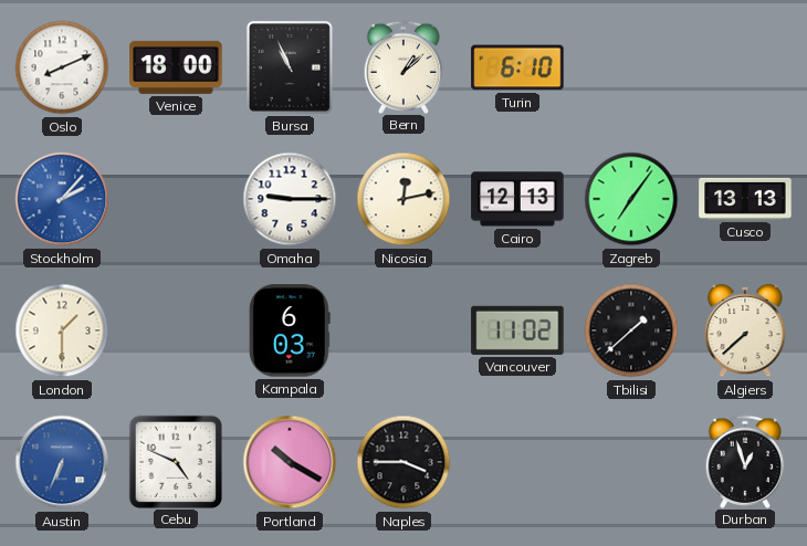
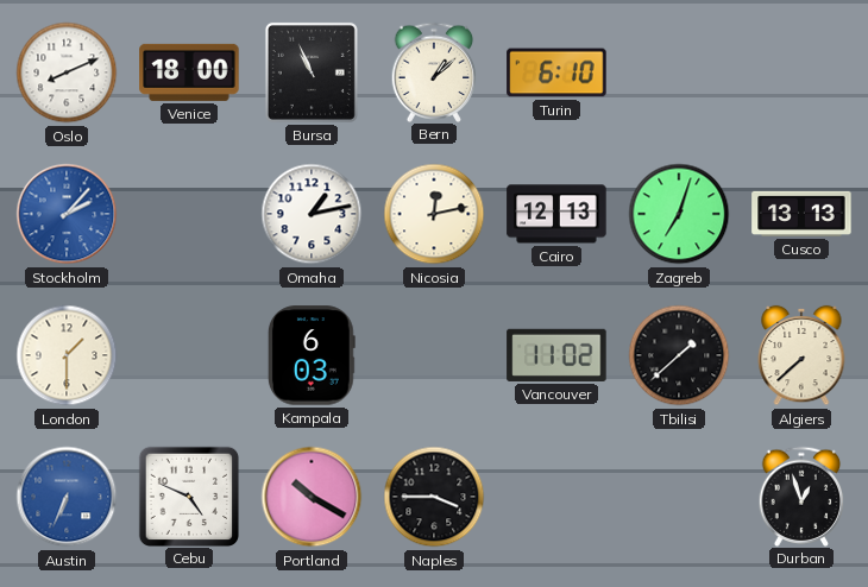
Omaha: 9:15 -> 1:13 (312, 214)
Zagreb: 7:06 -> 7:03 (679, 214)
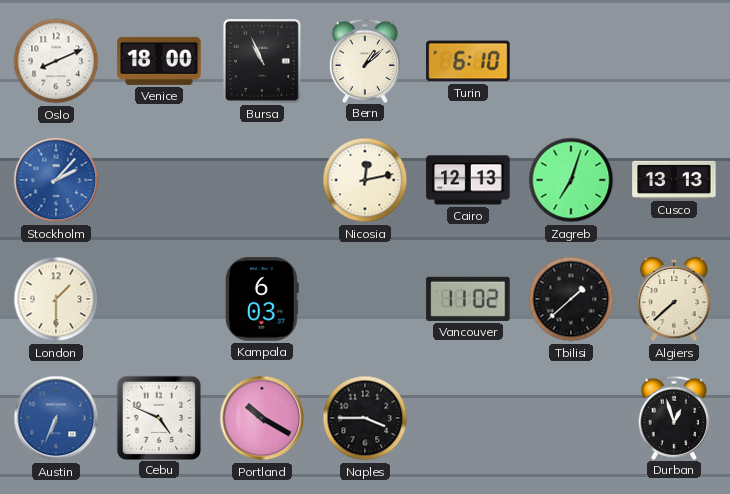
Omaha: 1:13 -> none (312, 214)
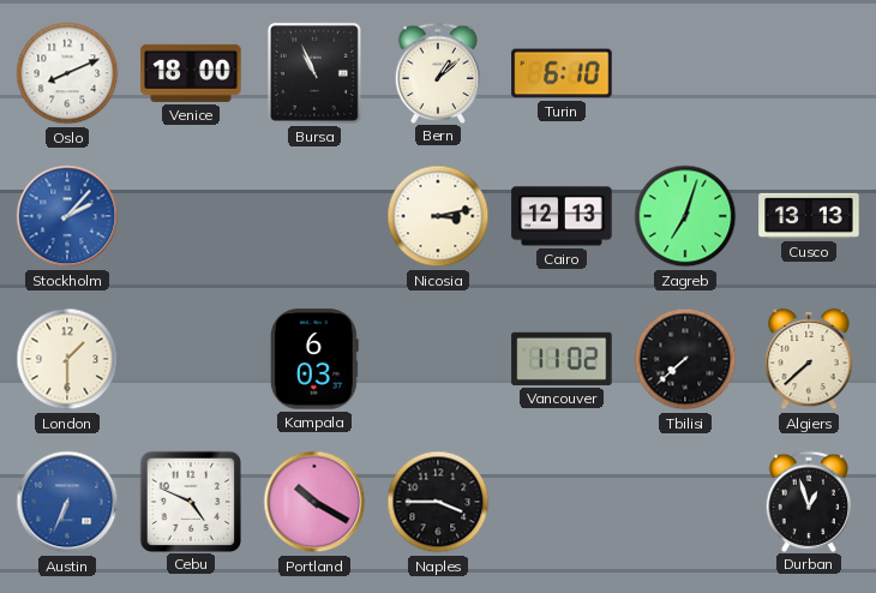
Nicosia: 12:13 -> 3:13 (438, 216)
Tbilisi: 1:38 -> 7:38 (685, 359)
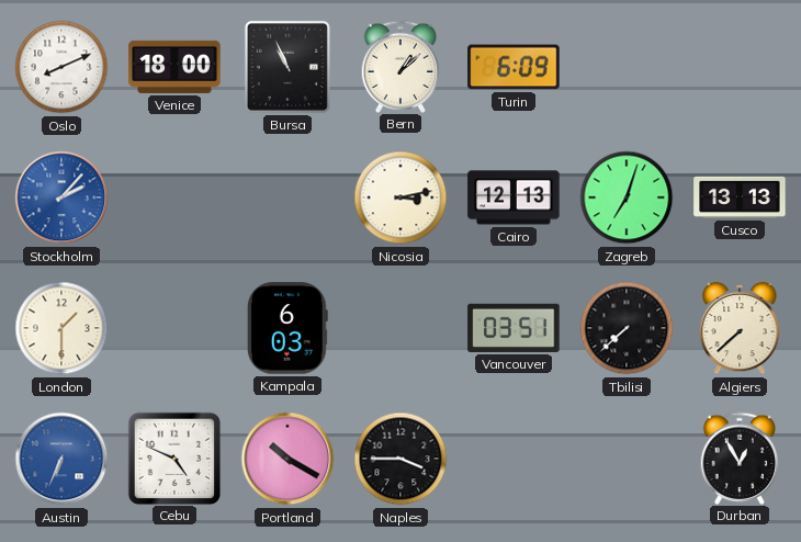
Turin: 6:10 -> 6:09 (514, 67)
Vancouver: 11:02 -> 03:51 (514, 328)
Durban: 12:57 -> 12:55 (740, 458)
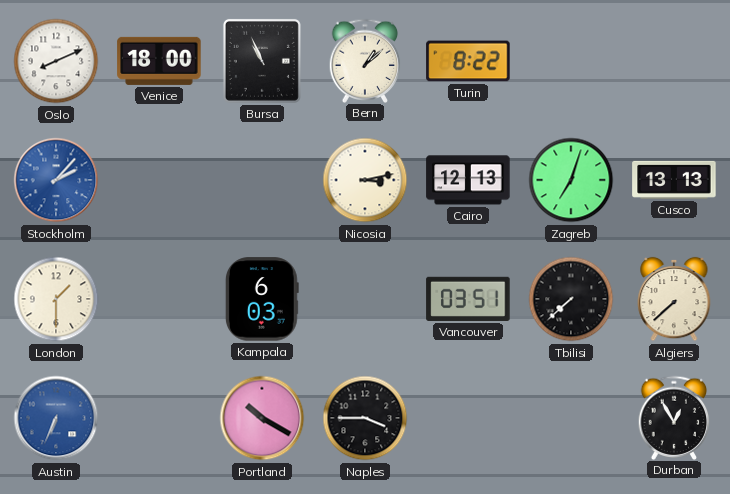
Turin: 6:09 -> 8:22 (468, 61)
Cebu: 4:49 -> none (173, 458)
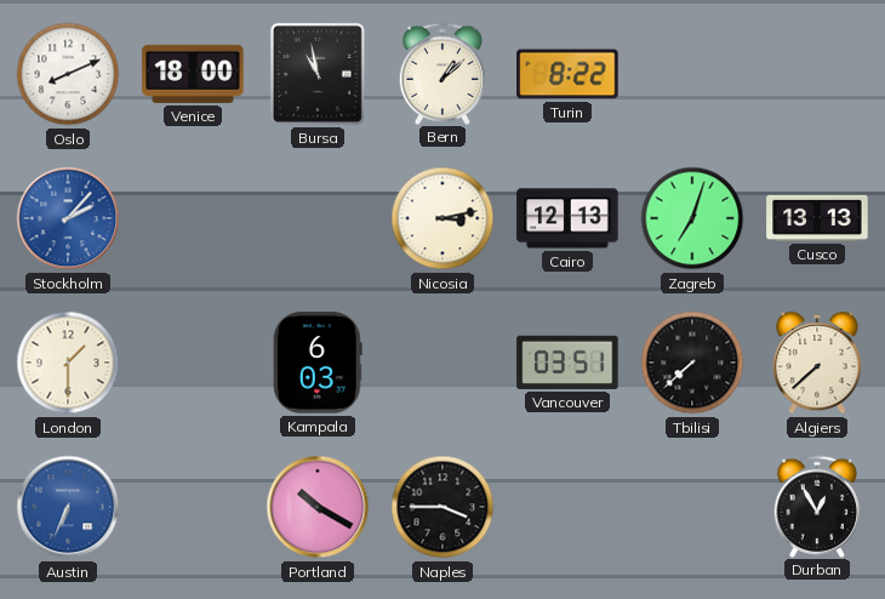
Bursa: 10:56 -> 10:58 (318, 74)
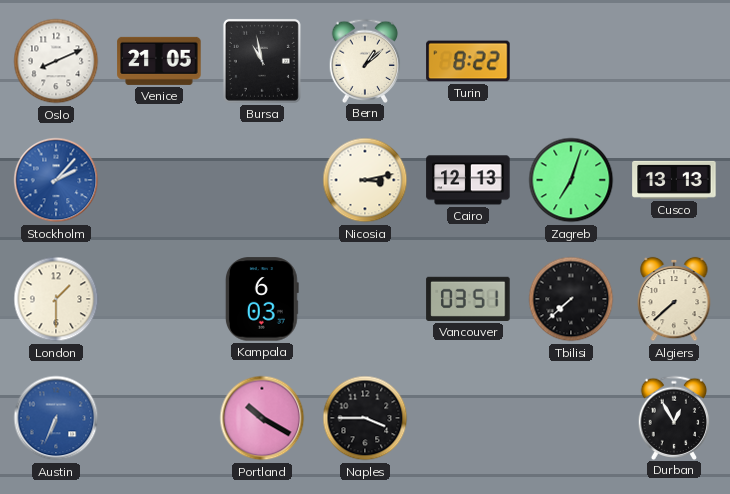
Venice: 18:00 -> 21:05 (159, 61)
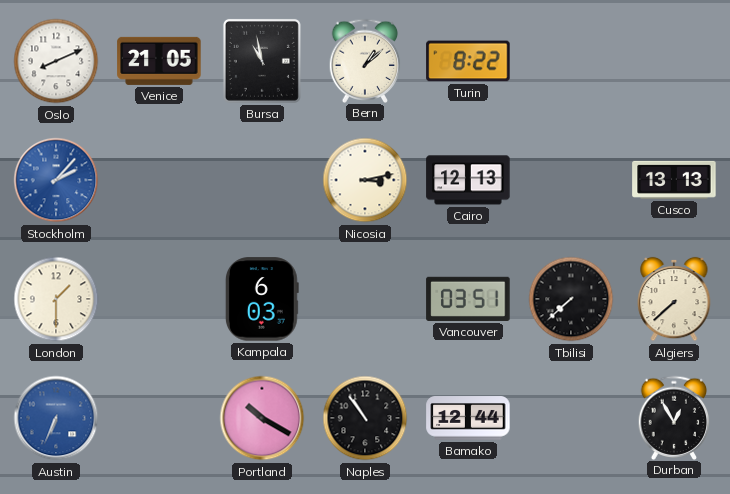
Zagreb: 7:03 -> none (571, 180)
Naples: 3:45 -> 10:54 (365, 418)
Bamako: none -> 12:44 (468, 418)
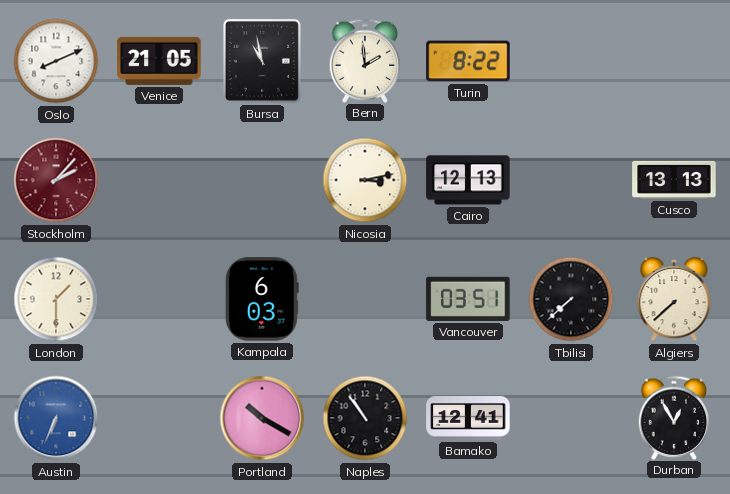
Bern: 1:08 -> 1:59 (365, 60)
Stockholm dial: blue -> burgundy (56, 180)
Bamako: 12:44 -> 12:41 (468, 418)
